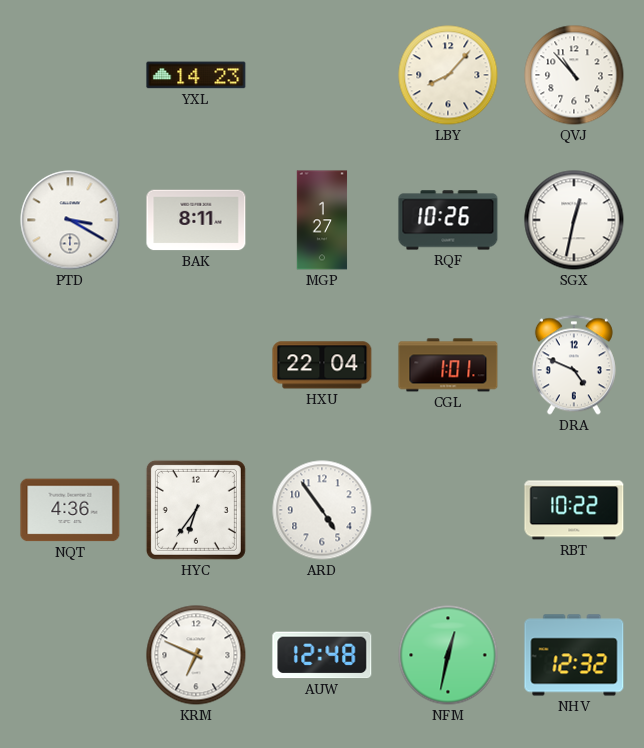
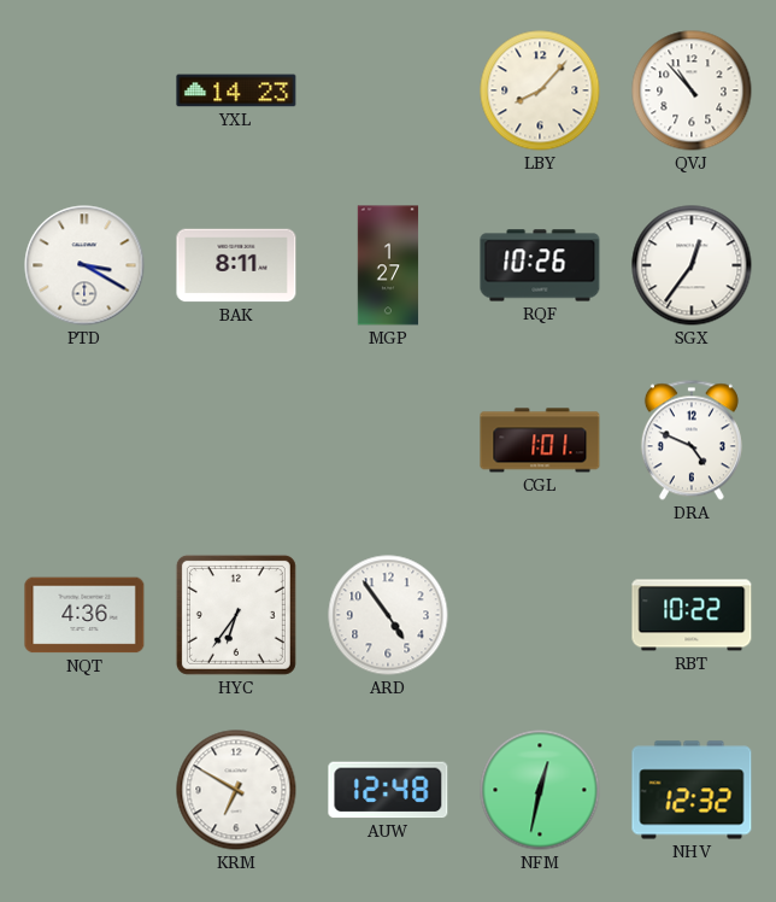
SGX: 12:32 -> 12:36 (692, 265)
HXU: 22:04 -> none (322, 365)
KRM: 6:49 -> 6:50 (236, 790)
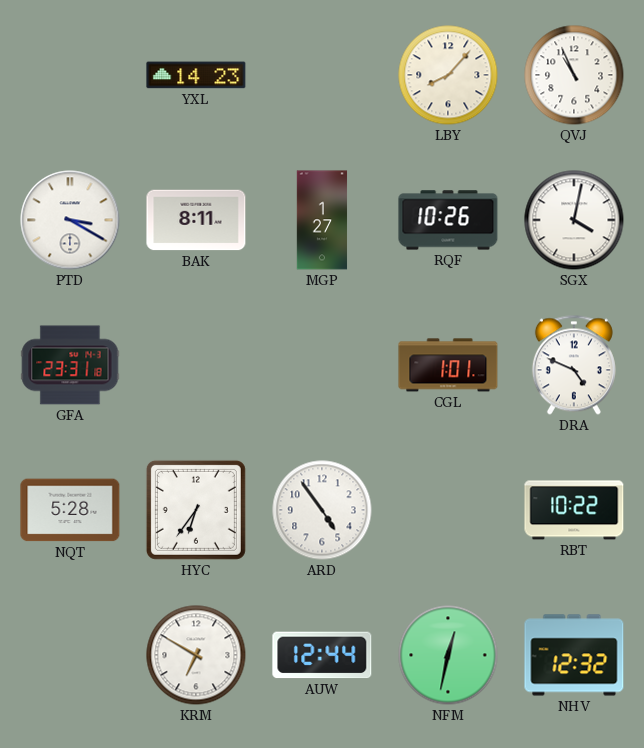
QVJ: 10:53 -> 10:56 (574, 75)
SGX: 12:36 -> 4:02 (574, 220)
GFA: none -> 23:31 (70, 365)
NQT: 4:36 -> 5:28 (70, 510)
AUW: 12:48 -> 12:44 (322, 655)
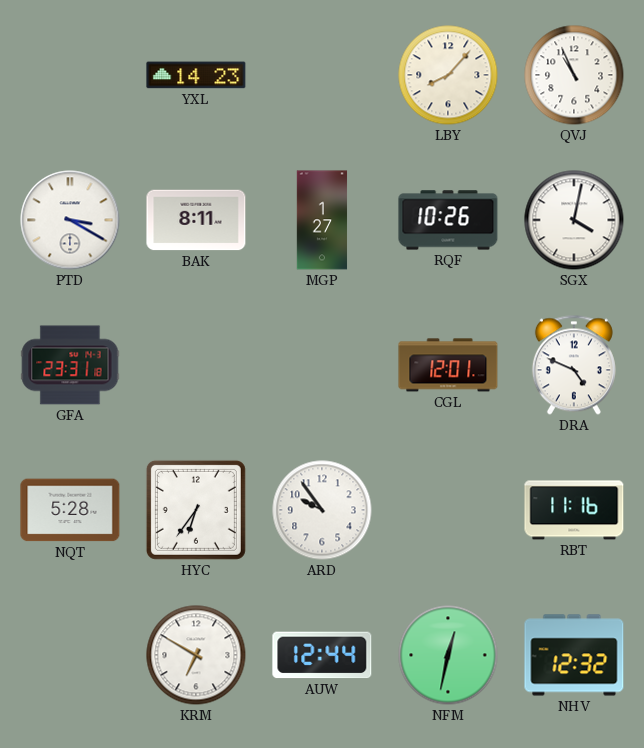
CGL: 1:01 -> 12:01 (448, 365)
ARD: 4:54 -> 9:54 (322, 510)
RBT: 10:22 -> 11:16 (574, 510)
